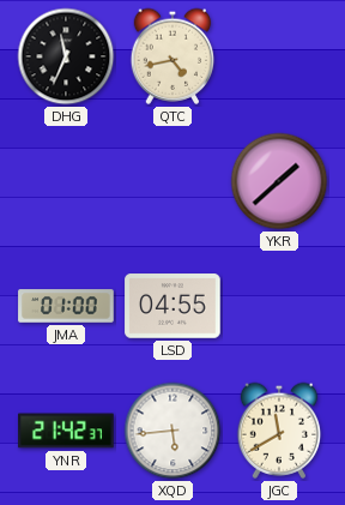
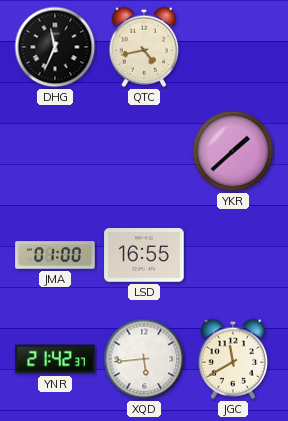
LSD: 04:55 -> 16:55 (144, 255)
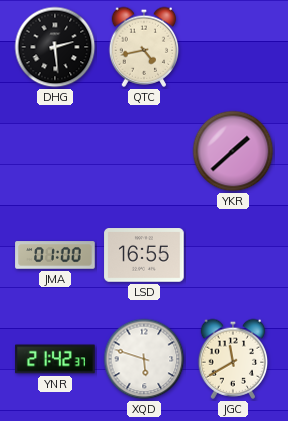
DHG: 11:34 -> 2:29 (55, 47)
XQD: 5:44 -> 5:48 (144, 359)
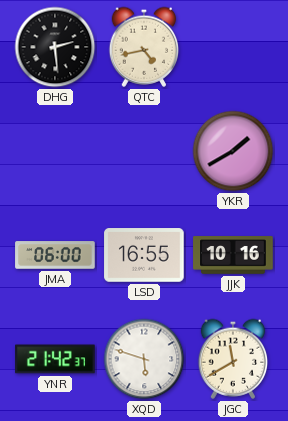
YKR: 1:38 -> 1:40 (233, 151)
JMA: 01:00 -> 06:00 (55, 255)
JJK: none -> 10:16 (233, 255)
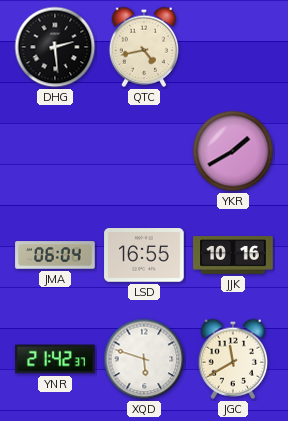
JMA: 06:00 -> 06:04 (55, 255)
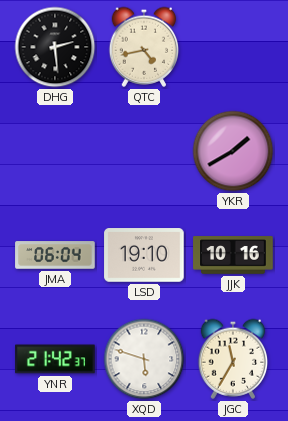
LSD: 16:55 -> 19:10 (144, 255)
JGC: 11:40 -> 11:35 (233, 359)
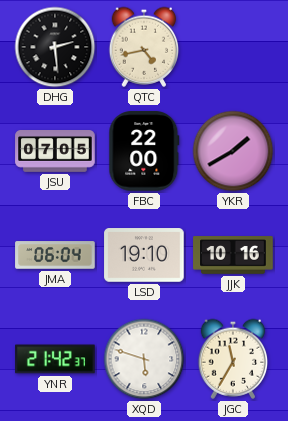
JSU: none -> 07:05 (55, 152)
FBC: none -> 22:00 (144, 151)
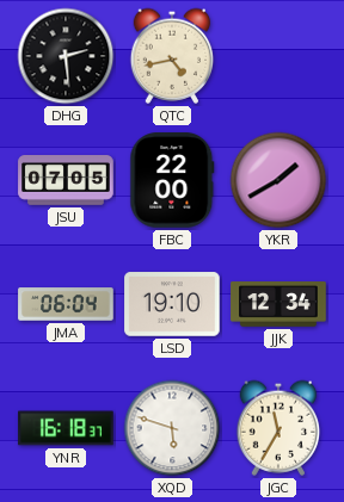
JJK: 10:16 -> 12:34 (278, 304)
YNR: 21:42 -> 16:18 (66, 428)
